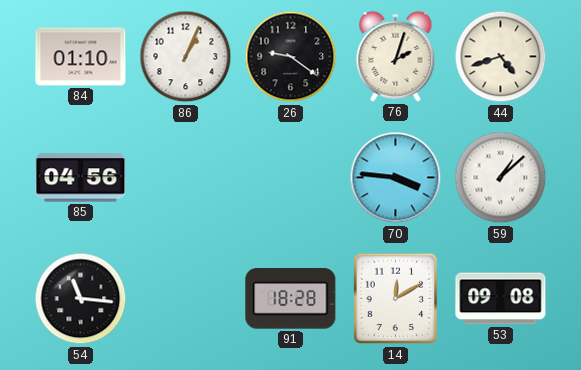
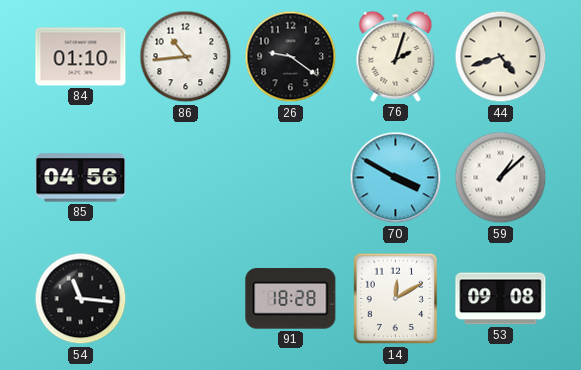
86: 1:04 -> 10:44 (186, 57)
70: 3:46 -> 3:50 (396, 178)
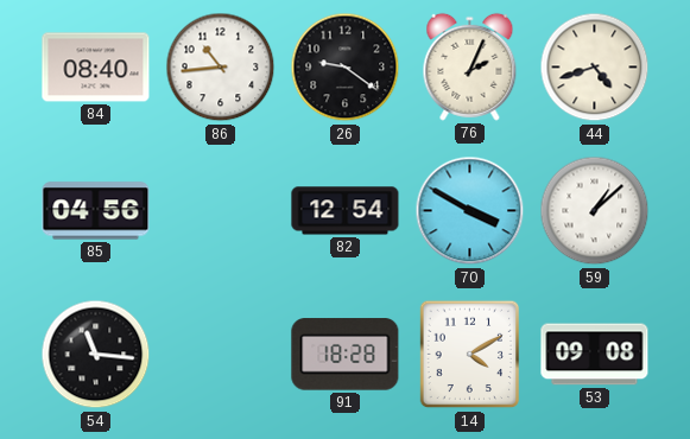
84: 01:10 -> 08:40 (96, 68)
76: 2:03 -> 2:04 (470, 66)
82: none -> 12:54 (346, 211)
14: 12:10 -> 4:10 (470, 355)
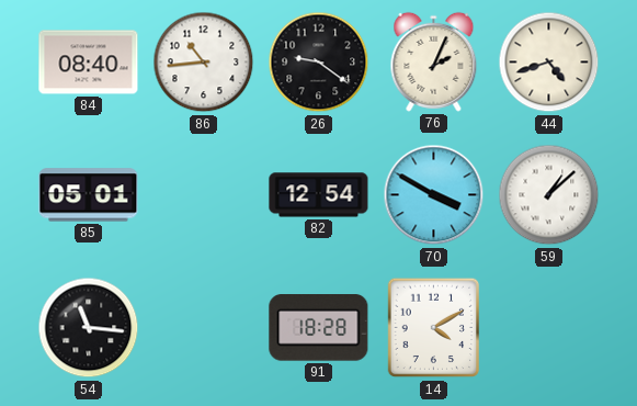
85: 04:56 -> 05:01 (89, 195)
53: 09:08 -> none (595, 355)
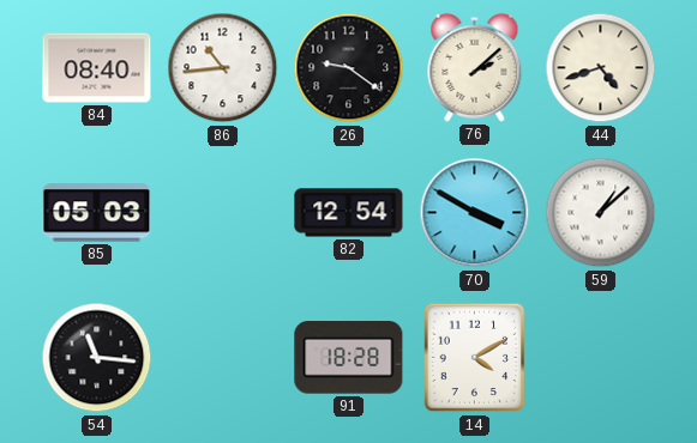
76: 2:04 -> 2:08 (475, 67)
85: 05:01 -> 05:03 (97, 213)
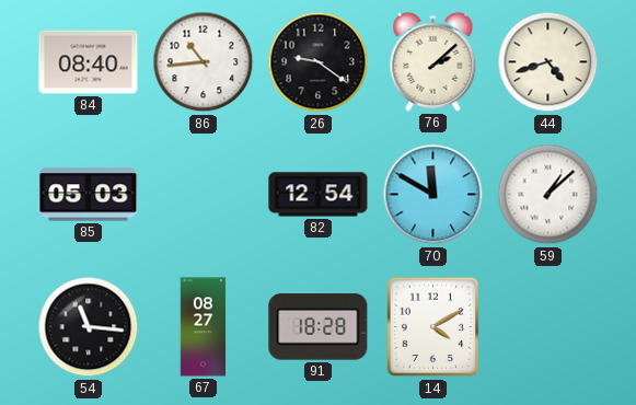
70: 3:50 -> 11:50 (433, 195)
67: none -> 08:27 (204, 327)
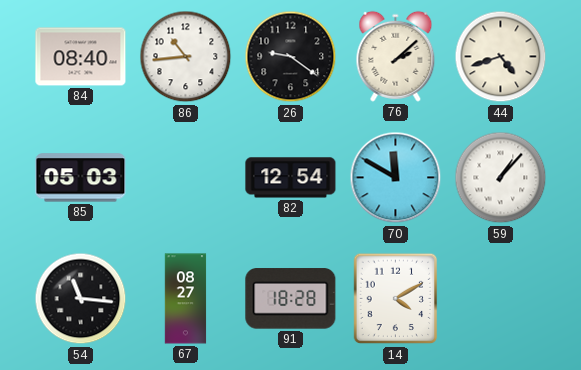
59: 1:08 -> 1:07 (501, 178)
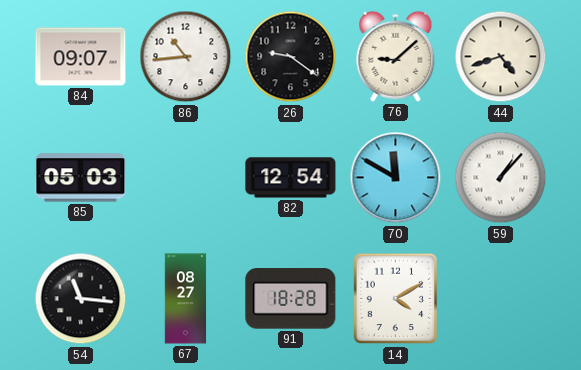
84: 08:40 -> 09:07 (81, 57)
76: 2:08 -> 9:08 (396, 56)
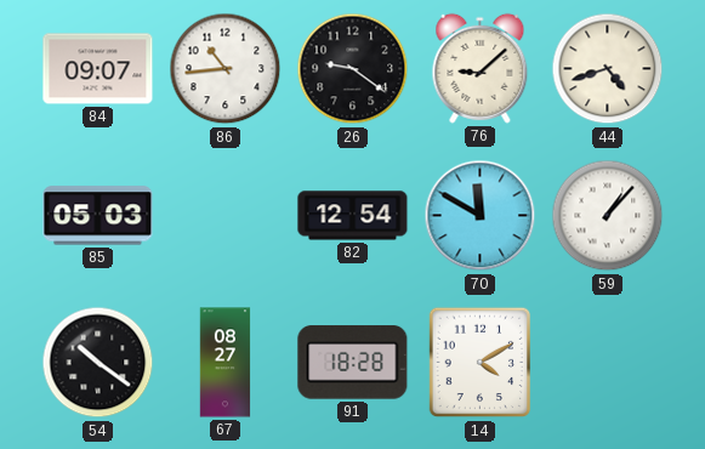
54: 11:16 -> 10:21 (98, 363)
